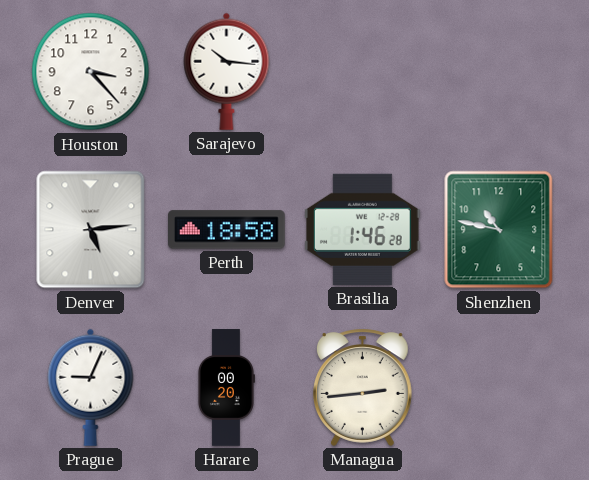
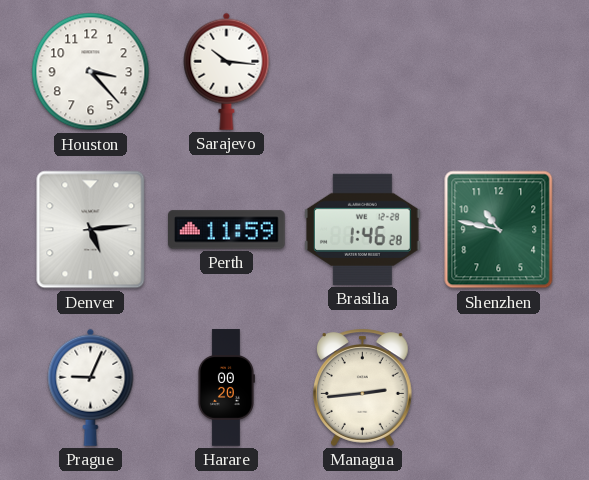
Perth: 18:58 -> 11:59 (227, 230)
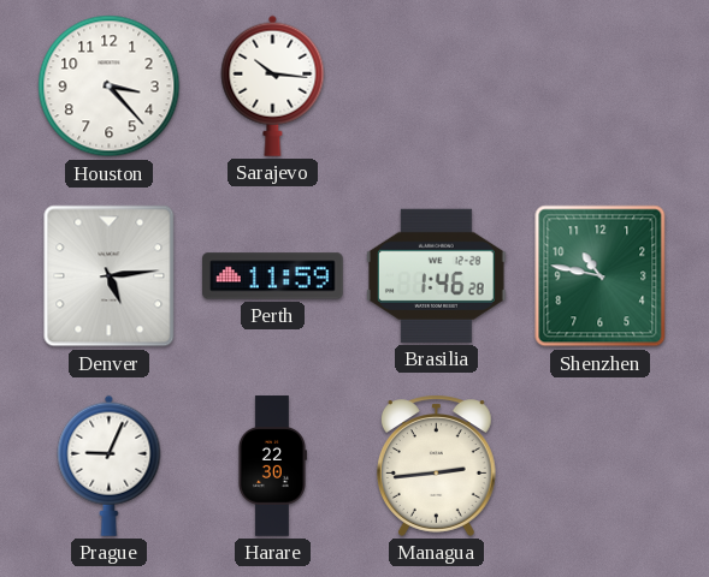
Harare: 00:20 -> 22:30 (272, 466)
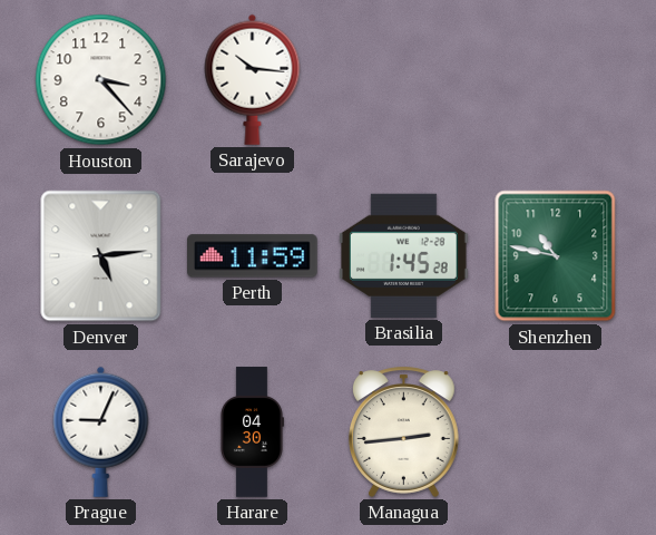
Brasilia: 1:46 -> 1:45 (403, 255)
Harare: 22:30 -> 04:30 (252, 432)
